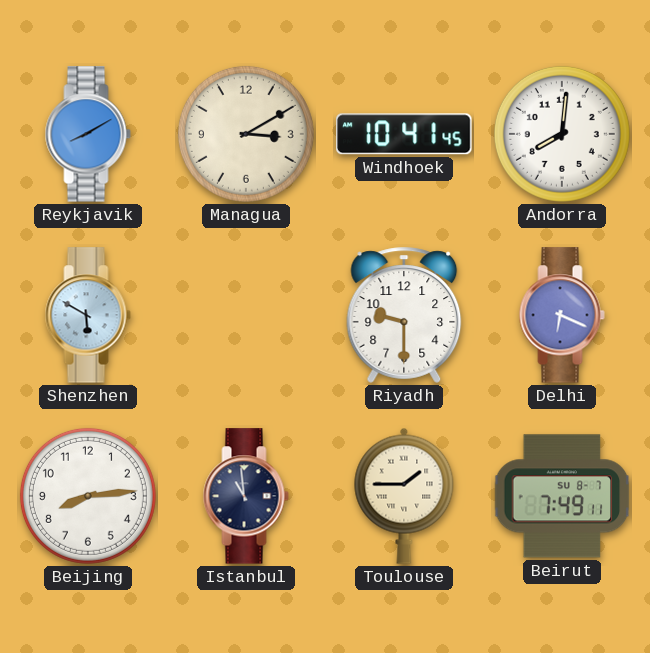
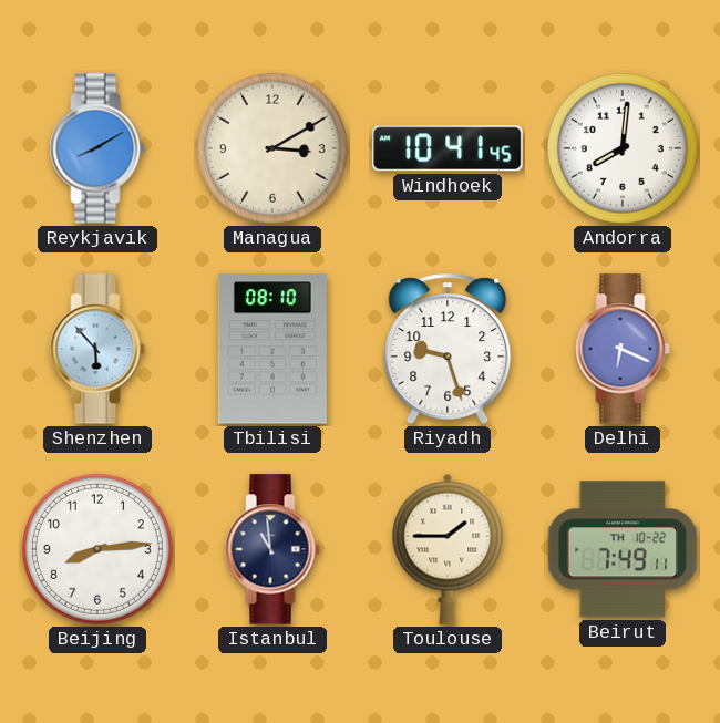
Shenzhen: 5:50 -> 5:53 (97, 349)
Tbilisi: none -> 08:10 (272, 349)
Riyadh: 9:30 -> 9:27 (448, 349)
Beirut date: SU 8-7 -> TH 10-22 (623, 549)
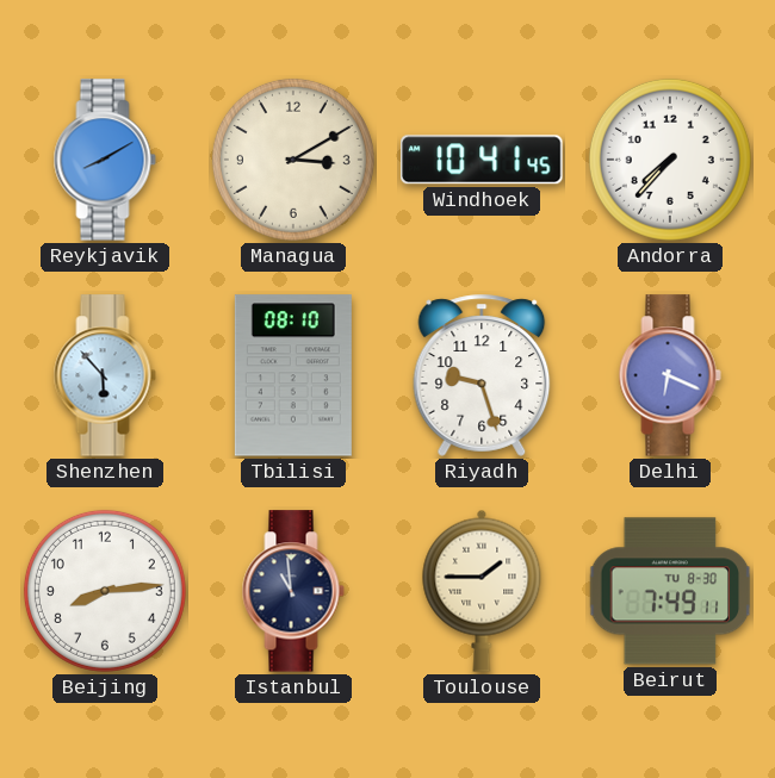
Andorra: 8:01 -> 7:37 (670, 160)
Beirut date: TH 10-22 -> TU 8-30 (670, 591)
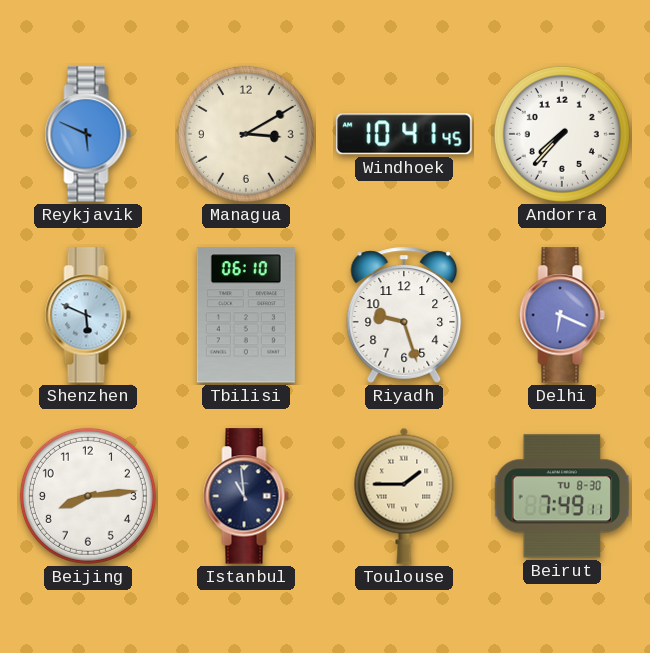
Reykjavik: 8:10 -> 5:49 (88, 134)
Shenzhen: 5:53 -> 5:49 (88, 315)
Tbilisi: 08:10 -> 06:10 (246, 315)
